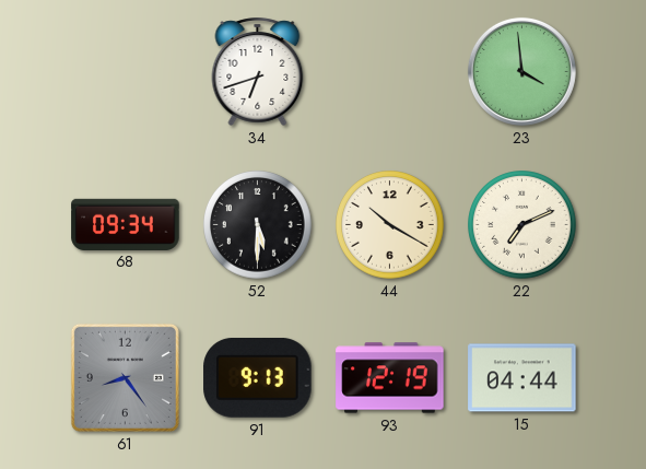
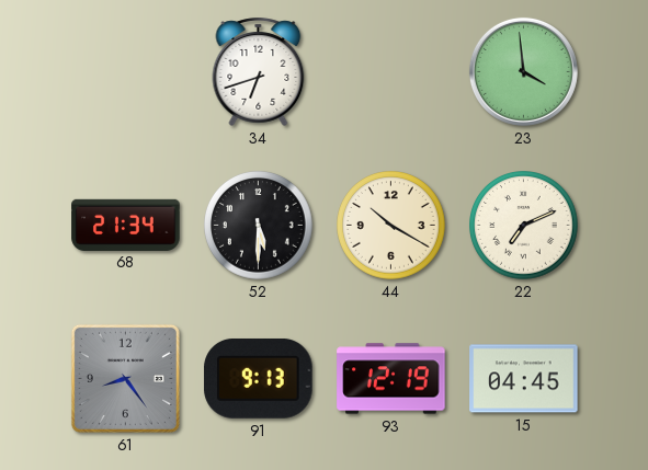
68: 09:34 -> 21:34 (126, 225)
15: 04:44 -> 04:45 (524, 379)
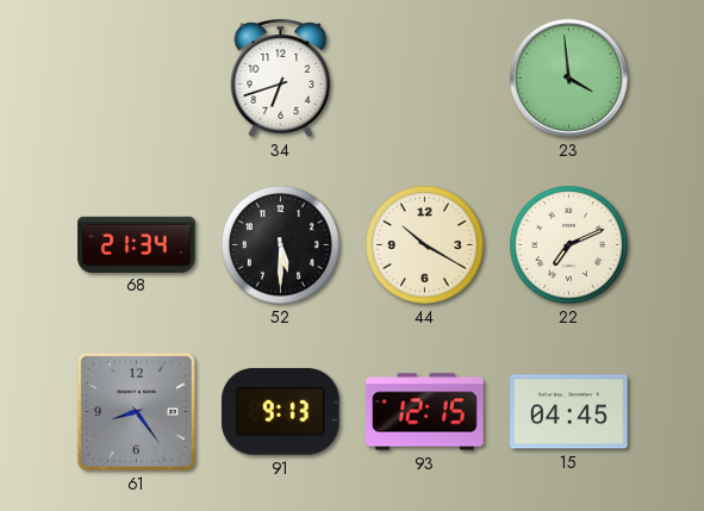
93: 12:19 -> 12:15 (425, 412)
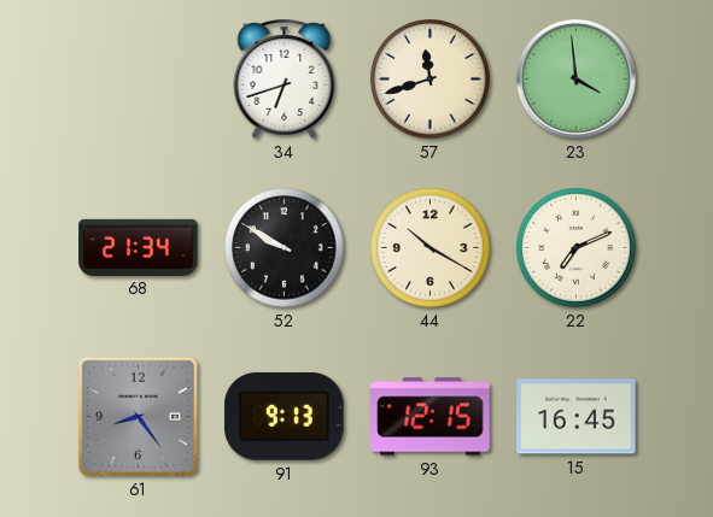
57: none -> 11:42 (431, 80)
52: 5:30 -> 9:50 (285, 248)
15: 04:45 -> 16:45 (577, 417)
